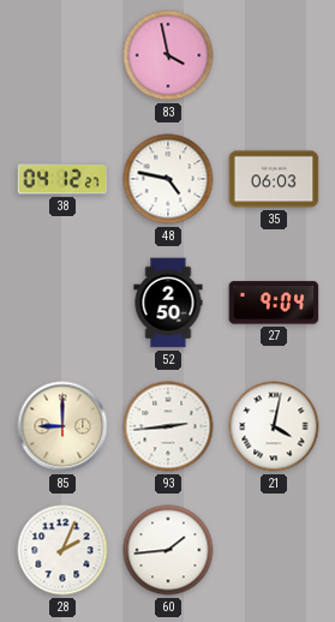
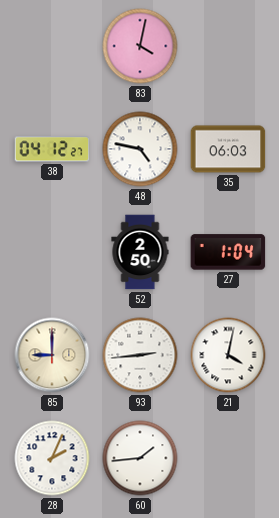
83: 3:58 -> 4:02 (140, 46)
27: 9:04 -> 1:04 (228, 252)
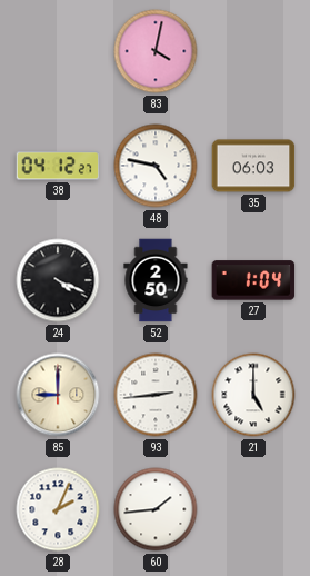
24: none -> 4:19 (58, 280)
21: 4:02 -> 5:00 (253, 395)
